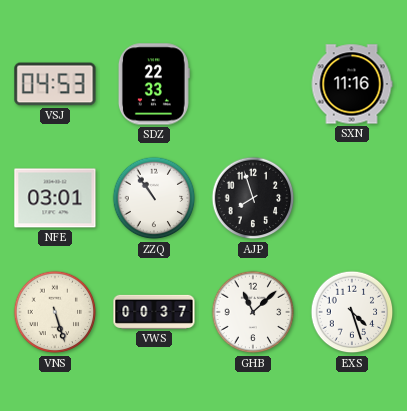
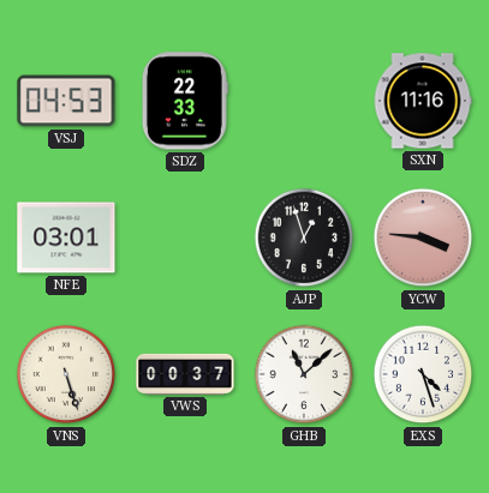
ZZQ: 10:54 -> none (154, 198)
AJP: 7:57 -> 12:57 (304, 238)
YCW: none -> 3:46 (423, 238)
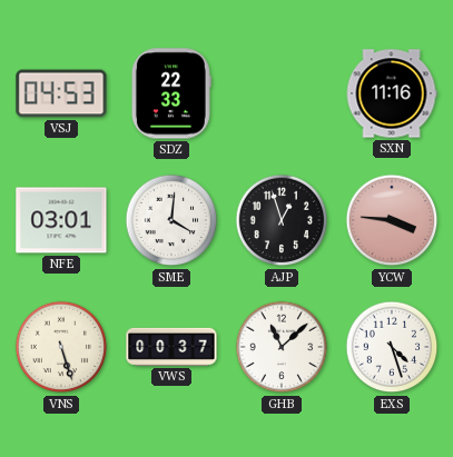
SME: none -> 4:01 (171, 220)
